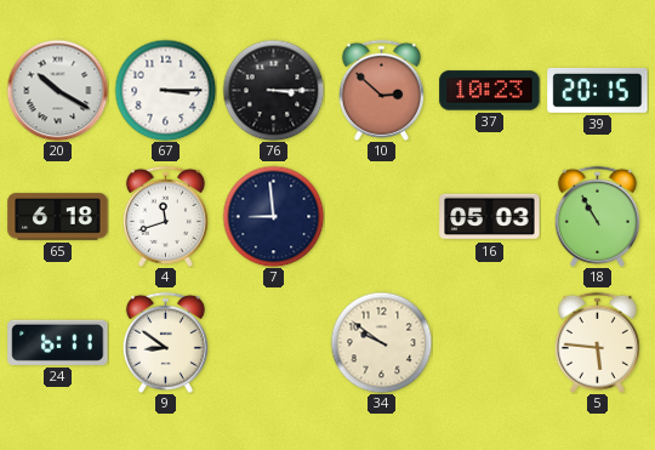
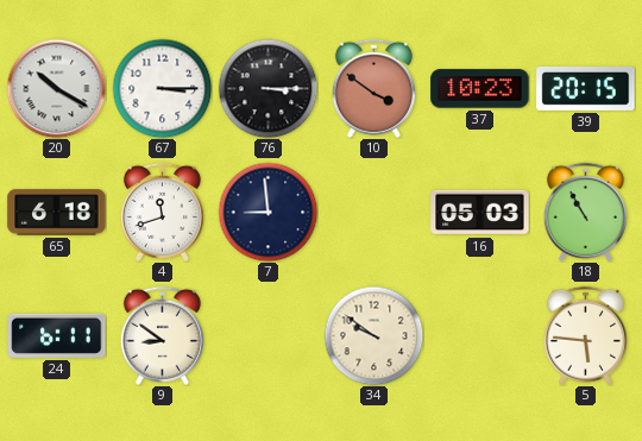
10: 2:52 -> 3:51 (373, 88)
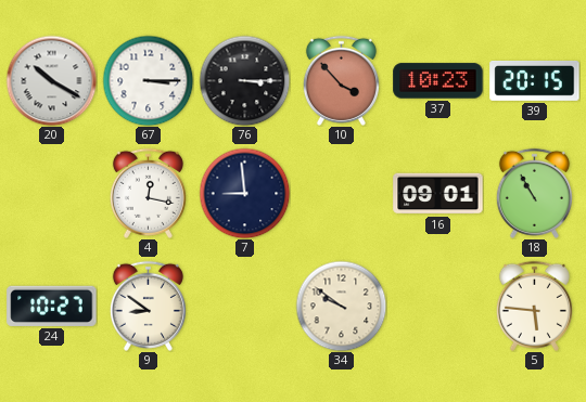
10: 3:51 -> 3:53 (341, 80)
65: 6:18 -> none (57, 213)
4: 11:42 -> 12:17 (148, 193)
16: 05:03 -> 09:01 (438, 194)
24: 6:11 -> 10:27 (52, 306)
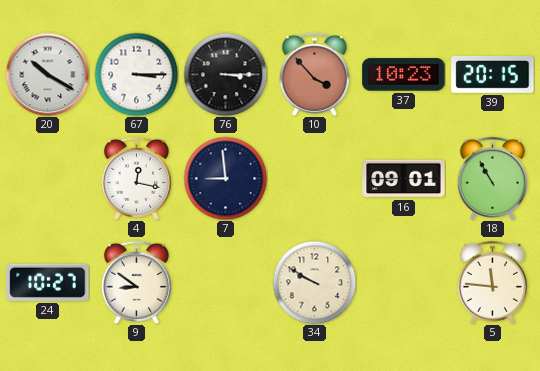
34: 9:51 -> 9:50 (314, 282)
5: 5:46 -> 11:46 (492, 282)
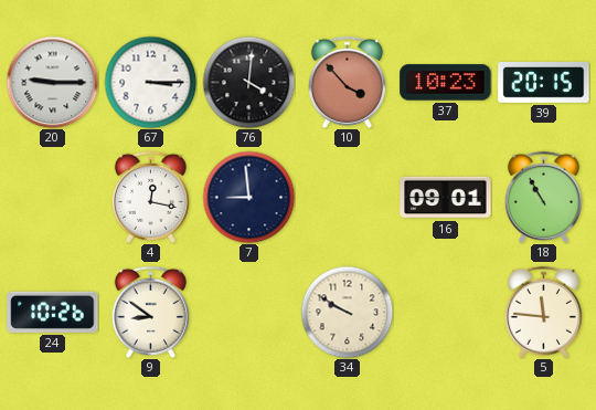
20: 10:20 -> 9:15 (52, 82)
76: 3:15 -> 4:01 (248, 82)
24: 10:27 -> 10:26 (53, 312)
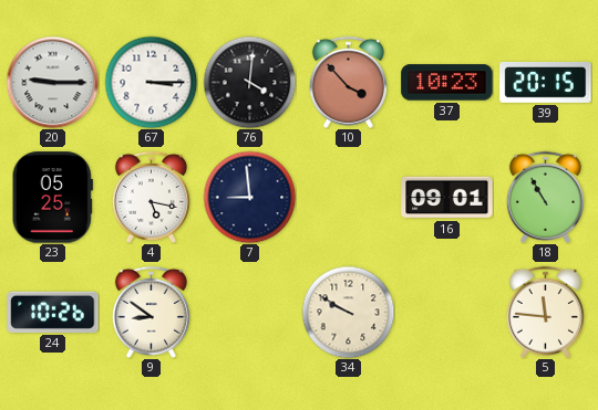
23: none -> 05:25 (52, 198)
4: 12:17 -> 5:17 (151, 197)
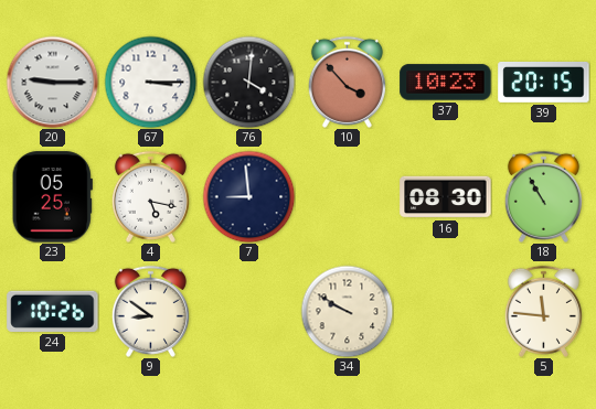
16: 09:01 -> 08:30 (446, 197)
